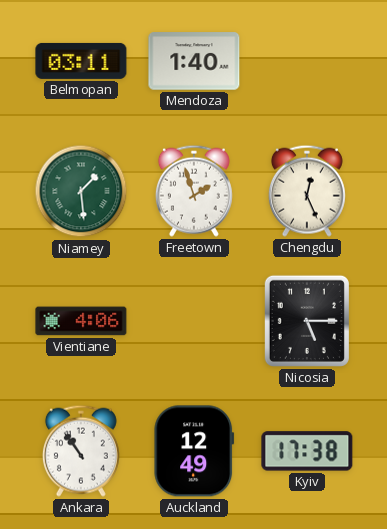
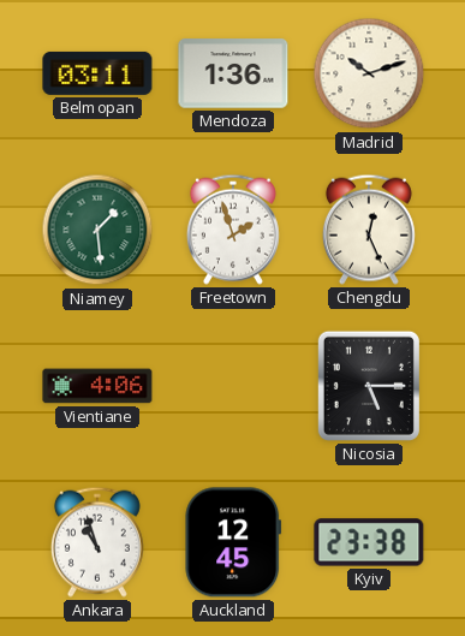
Mendoza: 1:40 -> 1:36 (233, 73)
Madrid: none -> 10:12 (369, 73)
Ankara: 10:54 -> 10:57 (97, 542)
Auckland: 12:49 -> 12:45 (233, 542)
Kyiv: 17:38 -> 23:38 (369, 542)
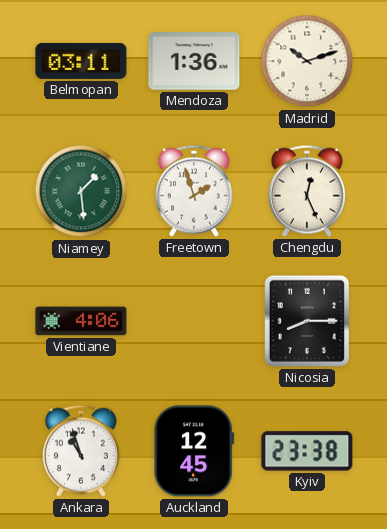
Nicosia: 5:15 -> 8:15 (307, 321)
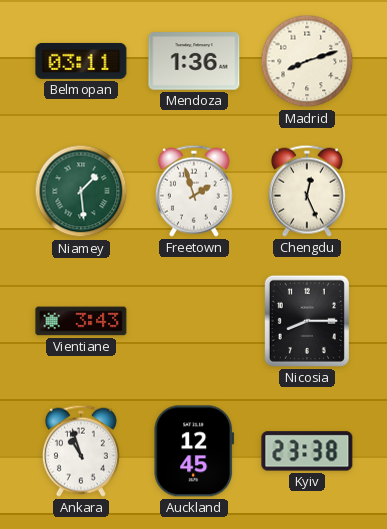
Madrid: 10:12 -> 8:12 (307, 61)
Vientiane: 4:06 -> 3:43 (81, 321)
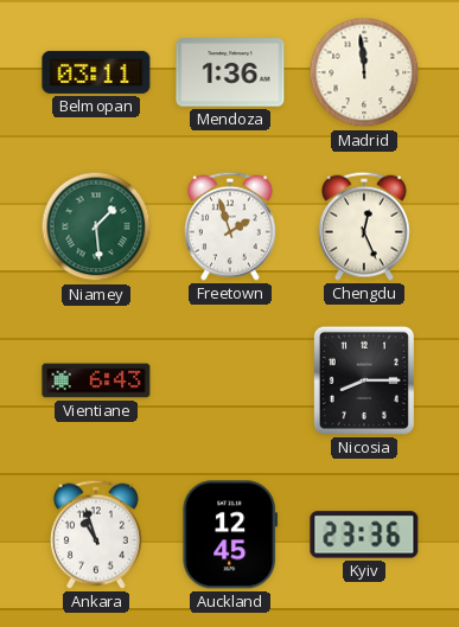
Madrid: 8:12 -> 11:59 (364, 72)
Vientiane: 3:43 -> 6:43 (96, 380)
Kyiv: 23:38 -> 23:36 (364, 535)
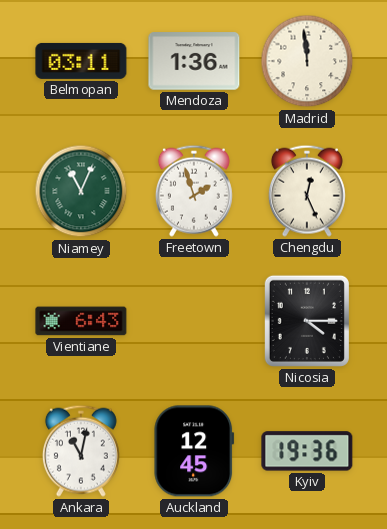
Niamey: 1:29 -> 11:04 (81, 191)
Nicosia: 8:15 -> 4:15 (307, 321)
Ankara: 10:57 -> 11:02 (81, 451)
Kyiv: 23:36 -> 19:36 (307, 451)
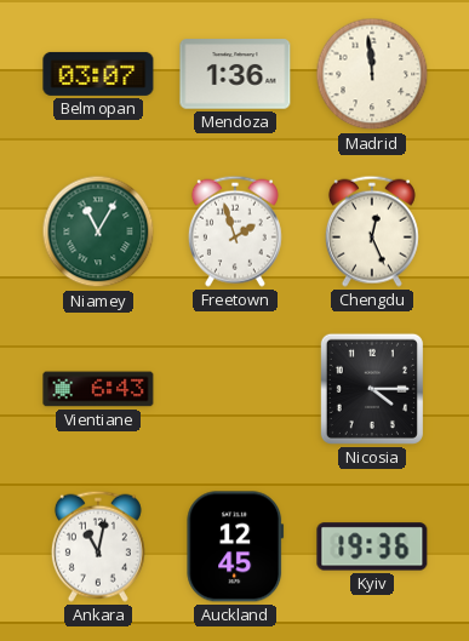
Belmopan: 03:11 -> 03:07 (98, 74)
Niamey: 11:04 -> 11:05 (98, 231)
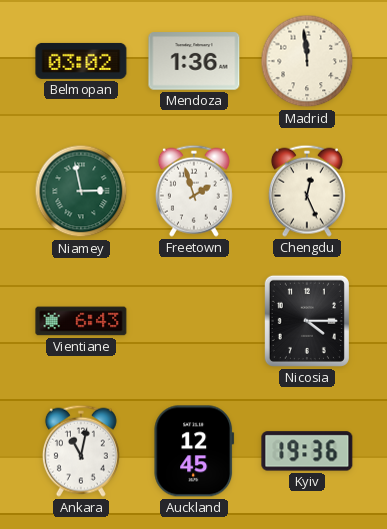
Belmopan: 03:07 -> 03:02 (81, 61)
Niamey: 11:05 -> 2:58 (81, 191)
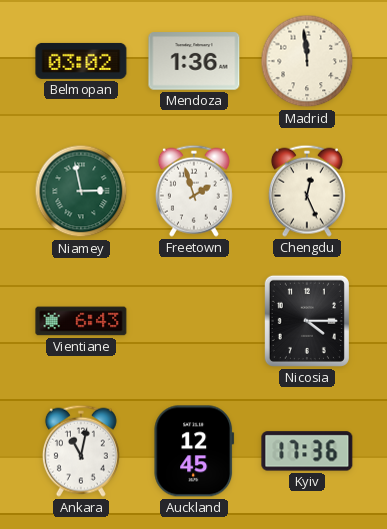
Kyiv: 19:36 -> 17:36 (307, 451)
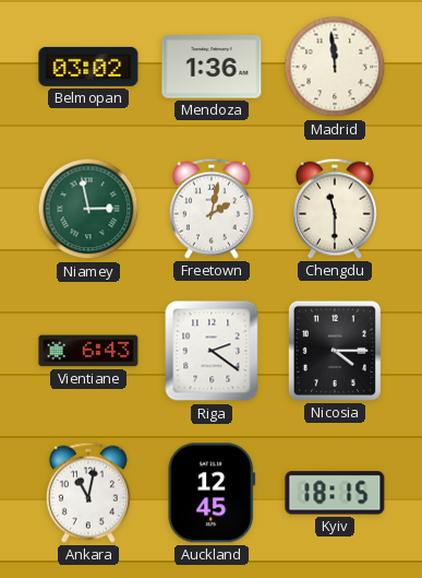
Freetown: 1:57 -> 2:02 (212, 209)
Chengdu: 12:26 -> 11:30 (335, 209)
Riga: none -> 2:21 (212, 351)
Kyiv: 17:36 -> 18:15 (335, 493)
